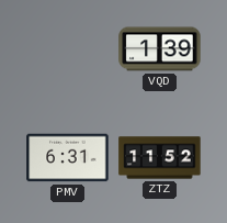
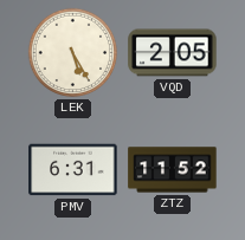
LEK: none -> 5:25 (73, 53)
VQD: 1:39 -> 2:05 (173, 53)
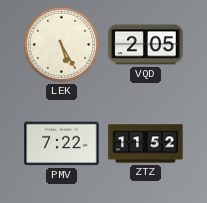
PMV: 6:31 -> 7:22 (62, 144)
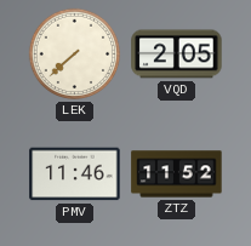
LEK: 5:25 -> 7:38 (75, 55)
PMV: 7:22 -> 11:46 (75, 175)
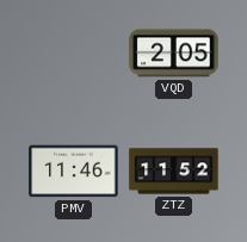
LEK: 7:38 -> none (75, 55)
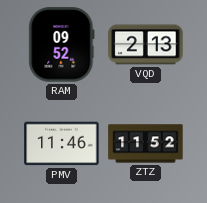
RAM: none -> 09:52 (62, 45)
VQD: 2:05 -> 2:13 (146, 45)
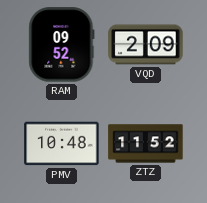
VQD: 2:13 -> 2:09 (146, 45)
PMV: 11:46 -> 10:48 (62, 144)
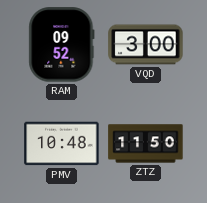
VQD: 2:09 -> 3:00 (146, 45)
ZTZ: 11:52 -> 11:50 (146, 144)
